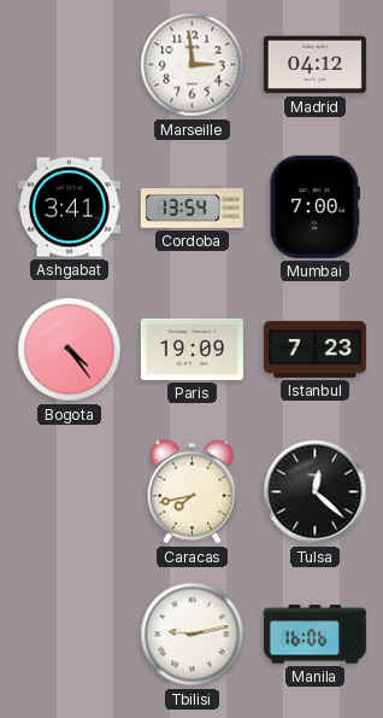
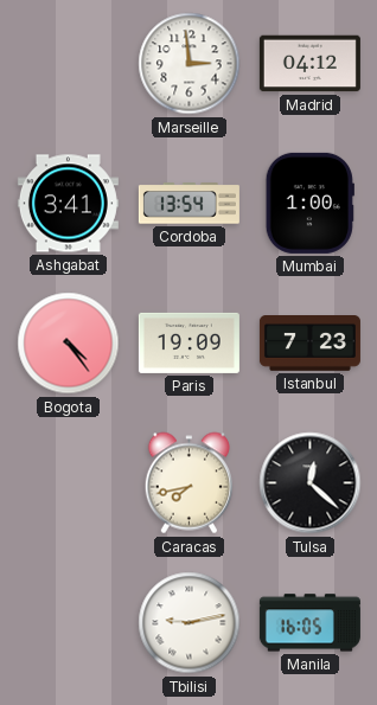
Mumbai: 7:00 -> 1:00 (309, 203)
Manila: 16:06 -> 16:05 (309, 623)
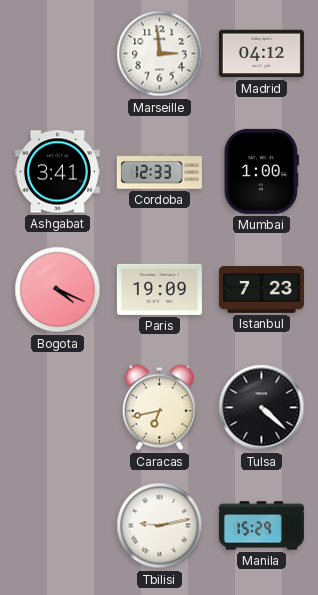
Cordoba: 13:54 -> 12:33 (159, 172)
Bogota: 4:24 -> 4:19 (58, 290)
Caracas: 7:43 -> 6:43 (159, 408)
Tulsa: 12:22 -> 4:22 (262, 408)
Manila: 16:05 -> 15:29 (261, 526)
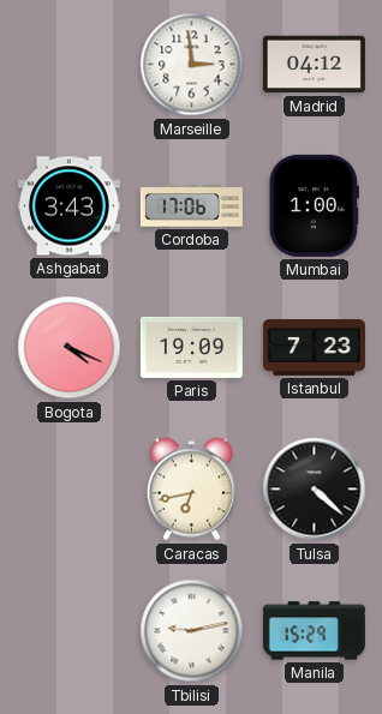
Ashgabat: 3:41 -> 3:43 (68, 206)
Cordoba: 12:33 -> 17:06 (191, 206)
